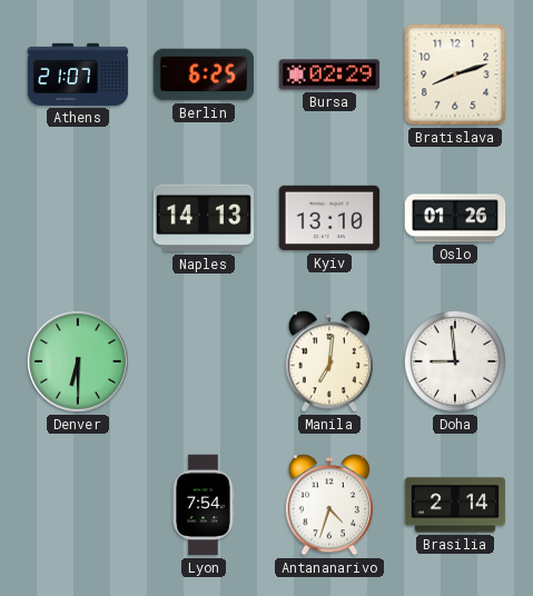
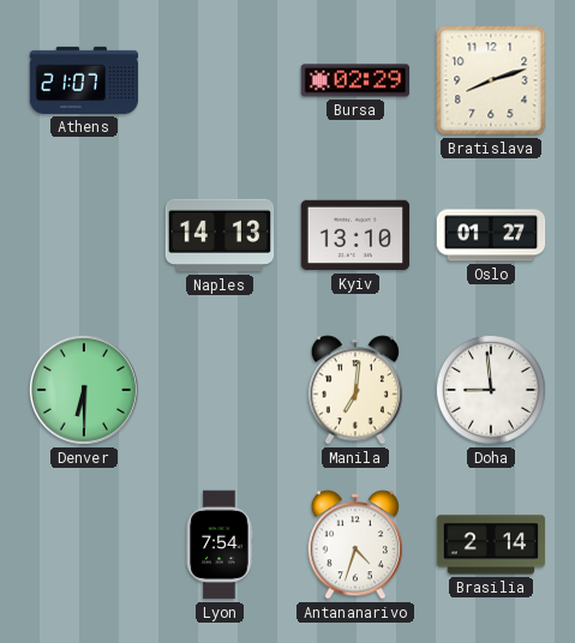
Berlin: 6:25 -> none (204, 74)
Oslo: 01:26 -> 01:27 (491, 235)
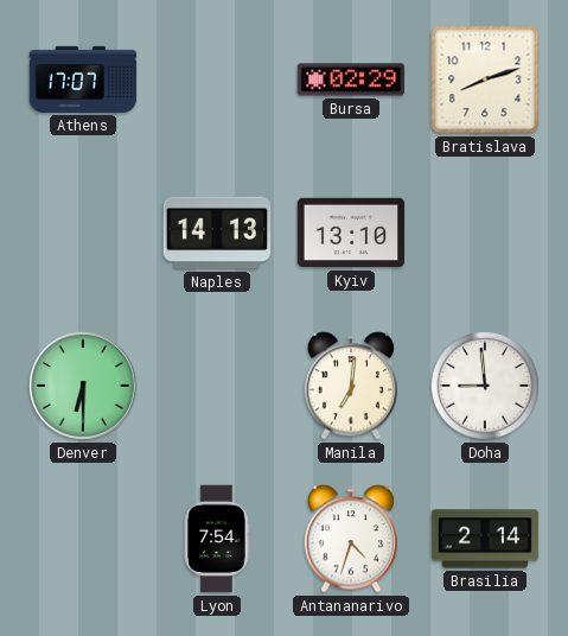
Athens: 21:07 -> 17:07 (83, 79)
Oslo: 01:27 -> none (491, 235)
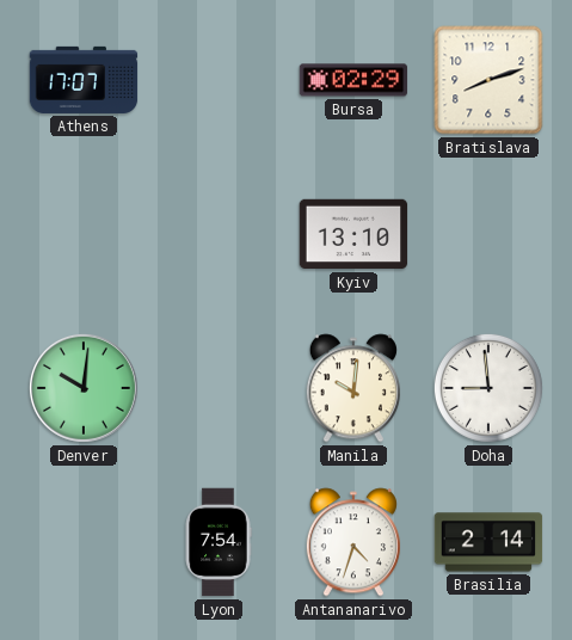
Naples: 14:13 -> none (217, 233)
Denver: 6:30 -> 10:01 (84, 388)
Manila: 7:01 -> 10:01 (353, 388)
